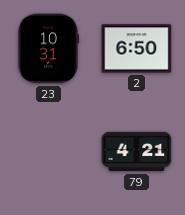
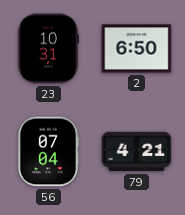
56: none -> 07:04 (47, 152)
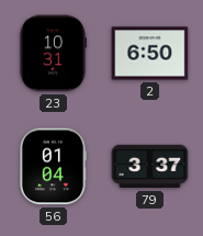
56: 07:04 -> 01:04 (52, 167)
79: 4:21 -> 3:37 (150, 167)
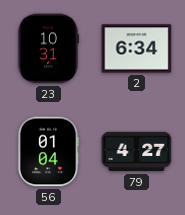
2: 6:50 -> 6:34 (137, 49)
79: 3:37 -> 4:27 (137, 152)
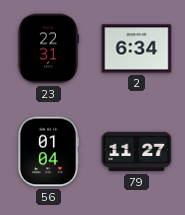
23: 10:31 -> 22:31 (47, 49)
79: 4:27 -> 11:27 (137, 152)
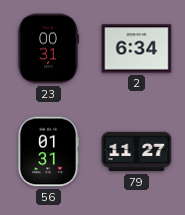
23: 22:31 -> 00:31 (47, 49)
56: 01:04 -> 01:31 (47, 152)
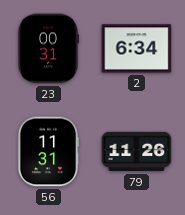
56: 01:31 -> 11:31 (47, 152)
79: 11:27 -> 11:26 (137, 152)
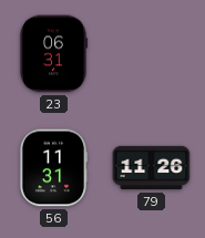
23: 00:31 -> 06:31 (52, 54)
2: 6:34 -> none (137, 49)
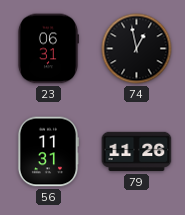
74: none -> 12:58 (137, 49)
